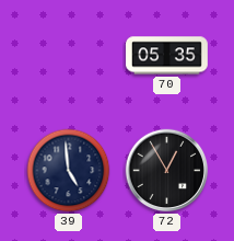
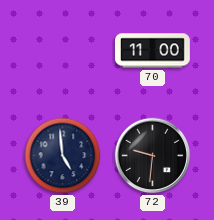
70: 05:35 -> 11:00 (153, 51)
72: 12:55 -> 9:31 (153, 156)
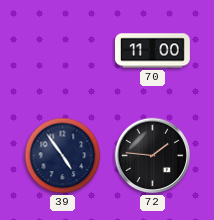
39: 4:59 -> 4:54 (63, 156)
72: 9:31 -> 1:46 (153, 156)
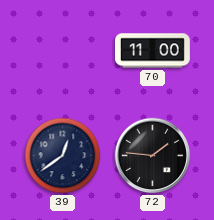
39: 4:54 -> 12:39 (63, 156)
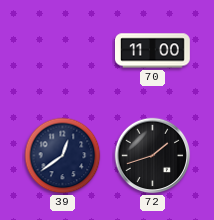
72: 1:46 -> 1:42 (153, 156)
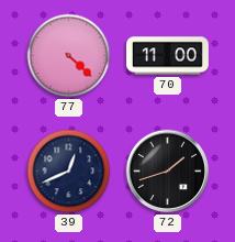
77: none -> 4:22 (69, 56)
39: 12:39 -> 12:41 (69, 172)
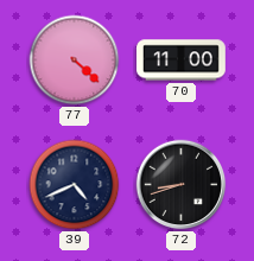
39: 12:41 -> 4:41 (75, 185)
72: 1:42 -> 8:42 (182, 185)
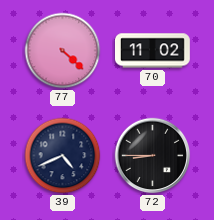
70: 11:00 -> 11:02 (153, 51)
72: 8:42 -> 8:45 (153, 156)
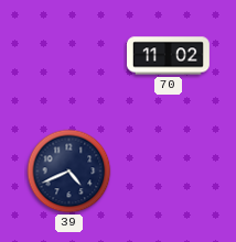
77: 4:22 -> none (63, 51)
72: 8:45 -> none (153, 156)
